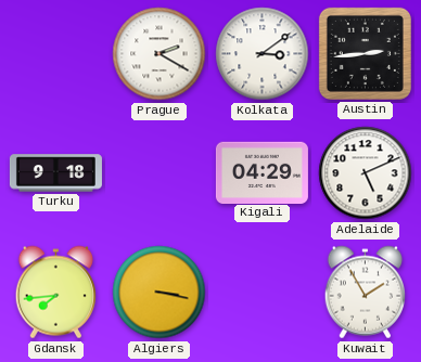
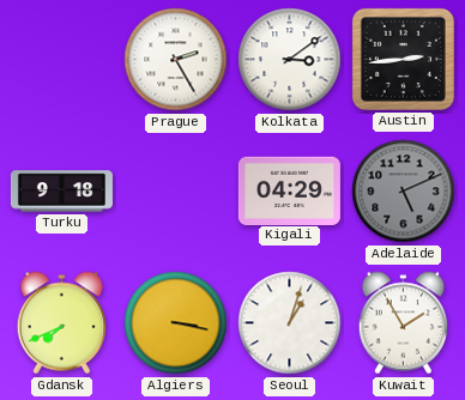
Prague: 2:20 -> 2:25 (176, 60)
Adelaide dial: white -> grey (404, 192)
Gdansk: 7:44 -> 7:41 (61, 323)
Seoul: none -> 1:03 (290, 323)
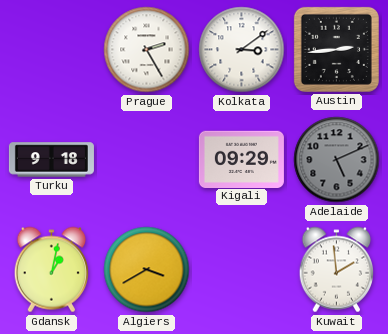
Kigali: 04:29 -> 09:29 (241, 159)
Gdansk: 7:41 -> 1:02 (51, 270)
Algiers: 3:17 -> 3:40 (147, 270)
Seoul: 1:03 -> none (290, 323)
Kuwait: 1:55 -> 1:59 (336, 270)
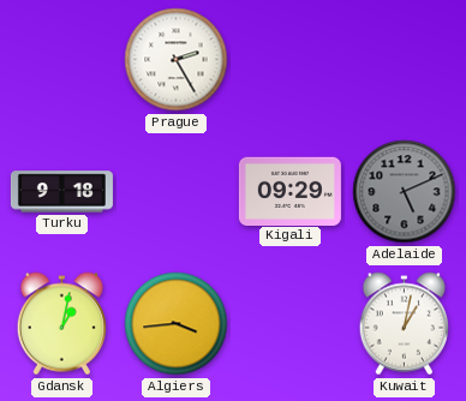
Kolkata: 3:09 -> none (242, 50)
Austin: 2:44 -> none (336, 49)
Algiers: 3:40 -> 3:44 (177, 324)
Kuwait: 1:59 -> 1:02 (404, 324)
